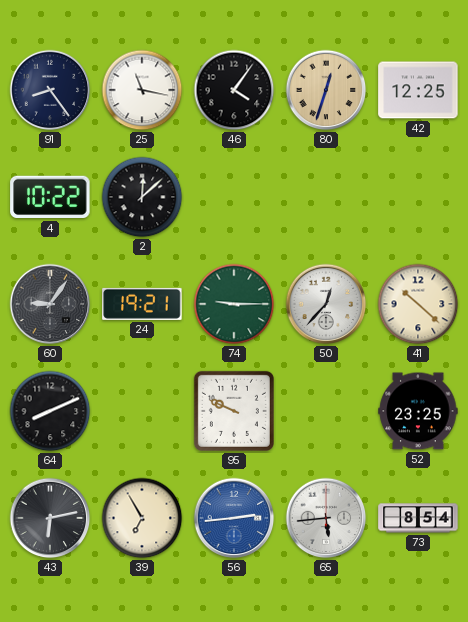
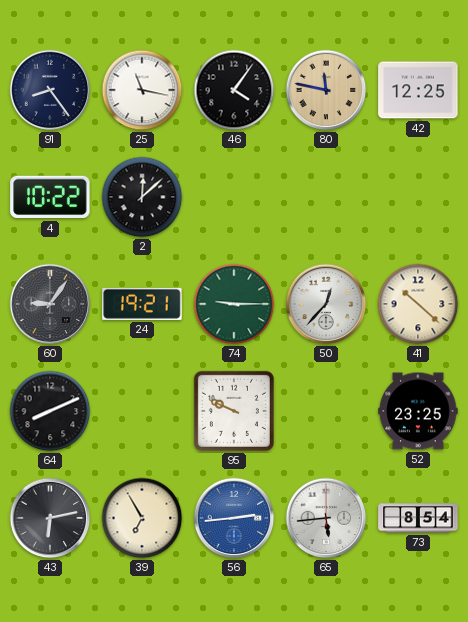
80: 12:33 -> 11:47 (326, 90)
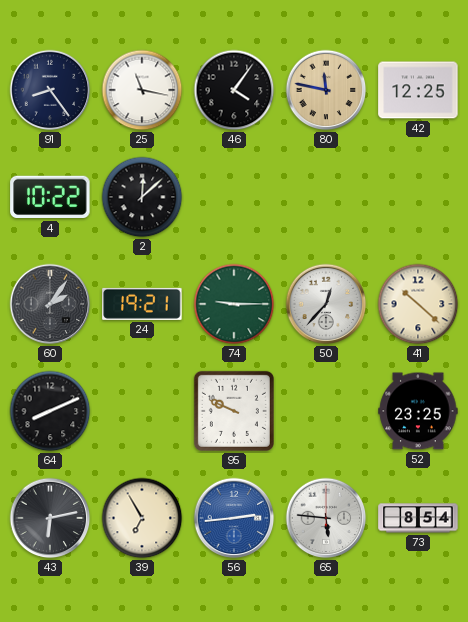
60: 9:06 -> 2:06 (50, 304)
65: 5:44 -> 5:46 (326, 518)
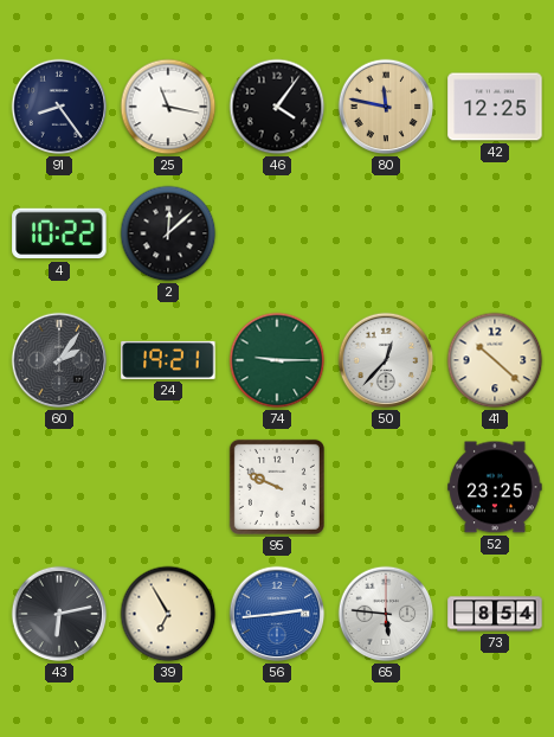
64: 8:11 -> none (50, 411)
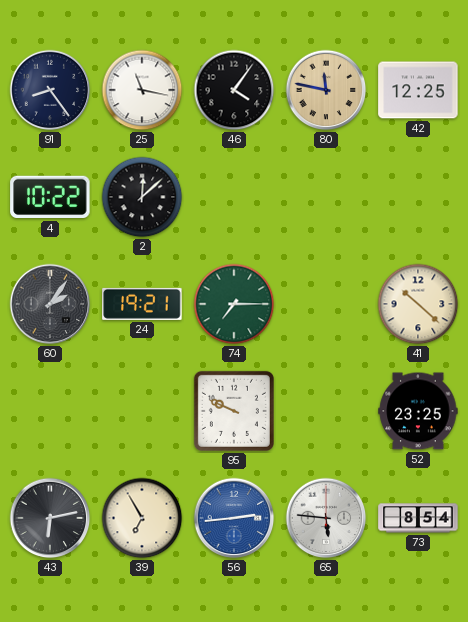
74: 9:15 -> 7:15 (234, 304)
50: 12:37 -> none (386, 360)
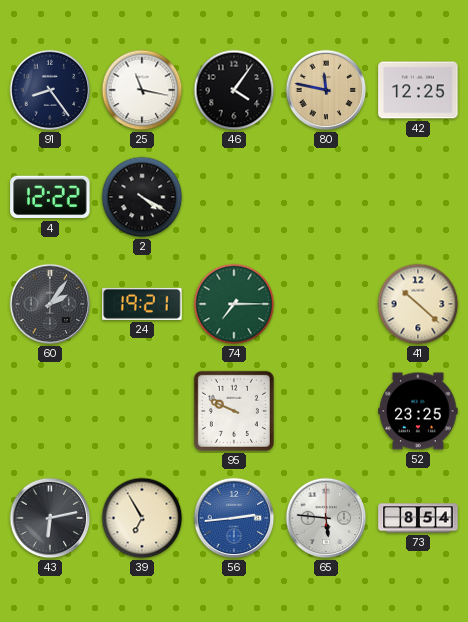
4: 10:22 -> 12:22 (50, 197)
2: 12:08 -> 4:20 (142, 197)
